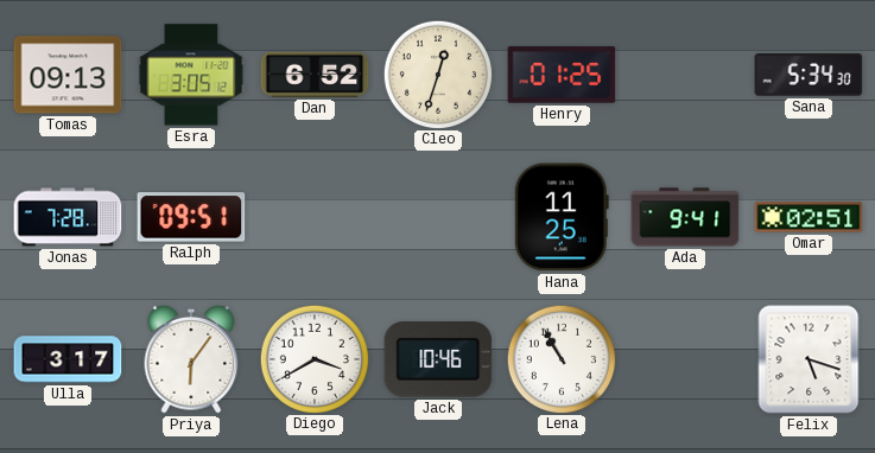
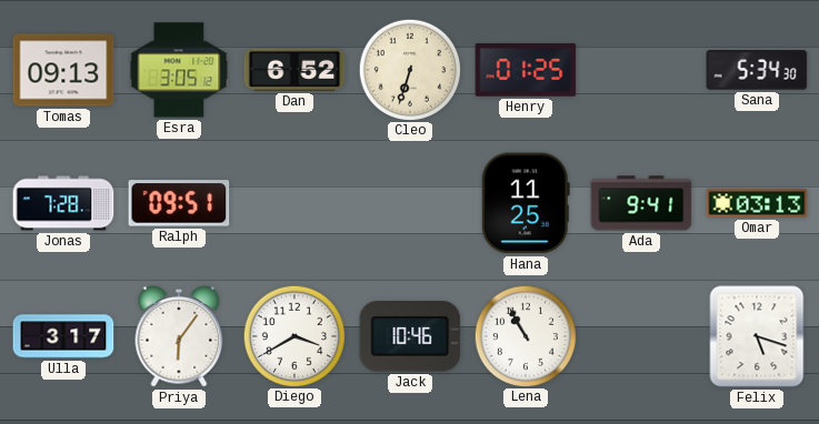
Cleo: 12:33 -> 6:33 (409, 69)
Omar: 02:51 -> 03:13 (757, 203)
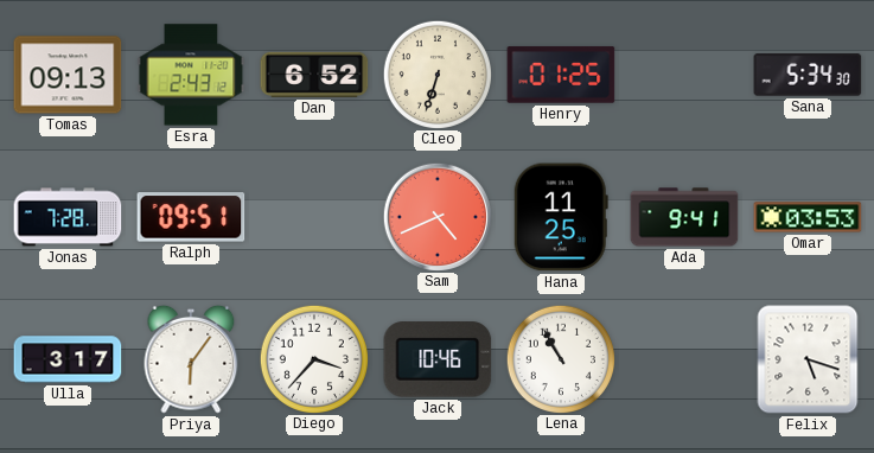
Esra: 3:05 -> 2:43 (191, 75)
Sam: none -> 4:41 (436, 216)
Omar: 03:13 -> 03:53 (808, 217)
Diego: 3:40 -> 3:37 (313, 358)
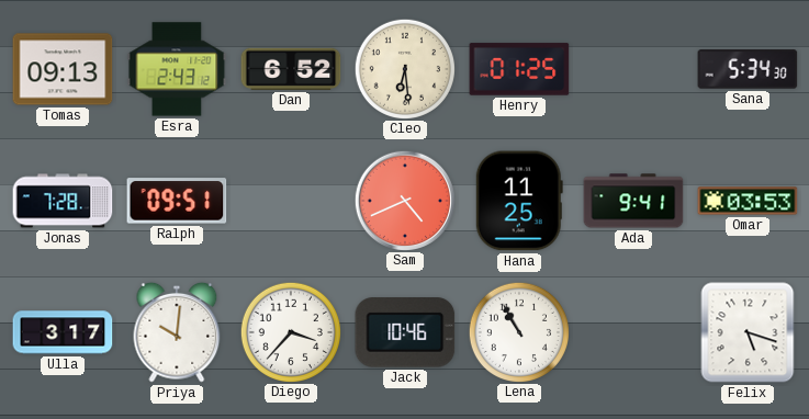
Cleo: 6:33 -> 6:29 (404, 68)
Priya: 6:06 -> 10:01 (177, 332)
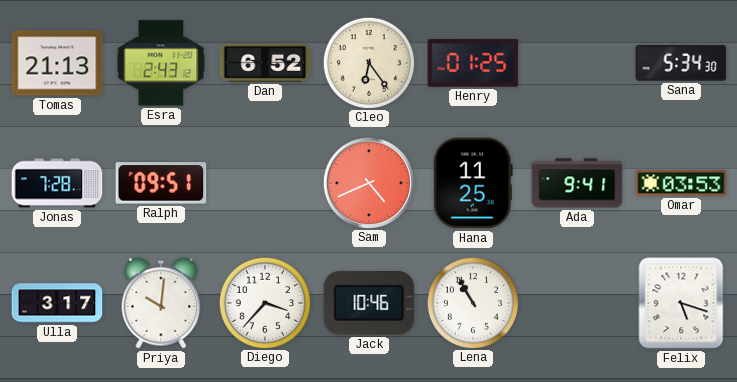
Tomas: 09:13 -> 21:13 (57, 63)
Cleo: 6:29 -> 6:24 (368, 62)
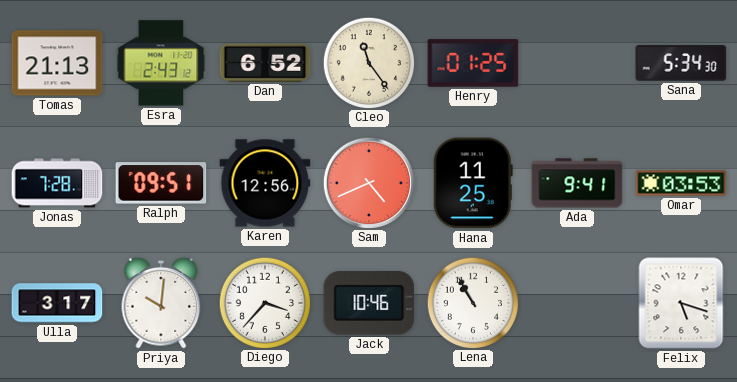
Cleo: 6:24 -> 11:24 (368, 62)
Karen: none -> 12:56 (265, 183)
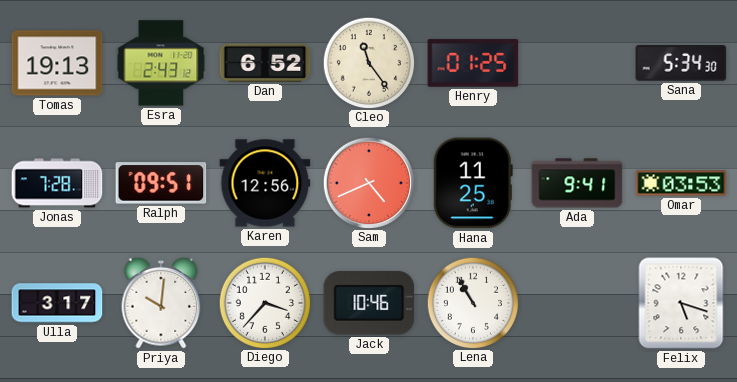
Tomas: 21:13 -> 19:13 (57, 63)
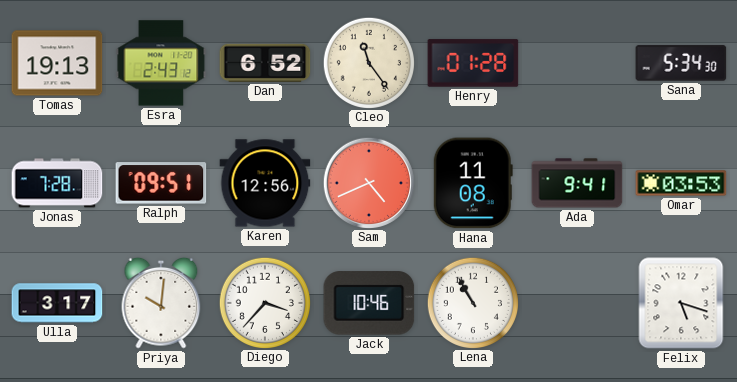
Henry: 01:25 -> 01:28 (473, 63)
Hana: 11:25 -> 11:08 (473, 183)
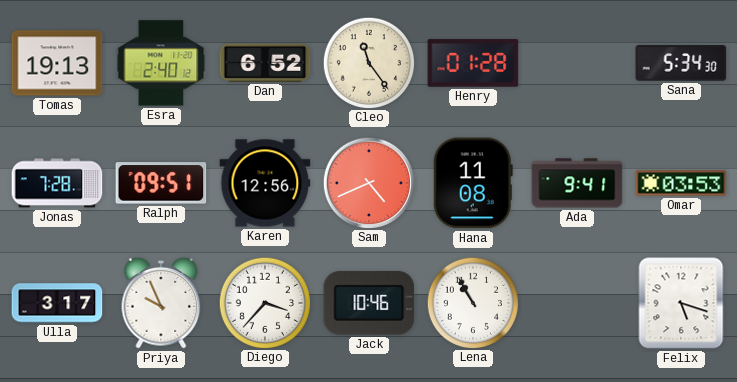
Esra: 2:43 -> 2:40 (161, 63)
Priya: 10:01 -> 9:56 (161, 303)
